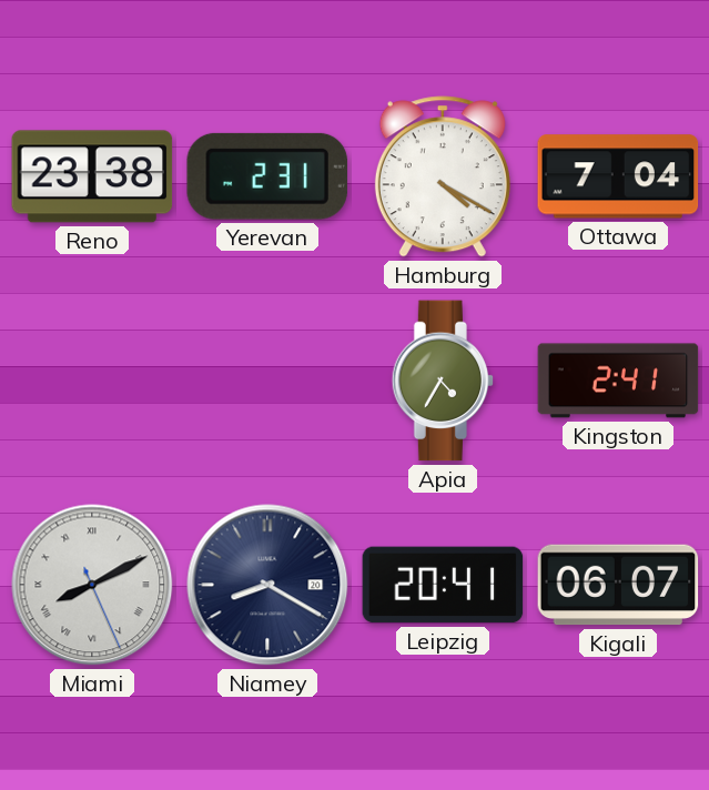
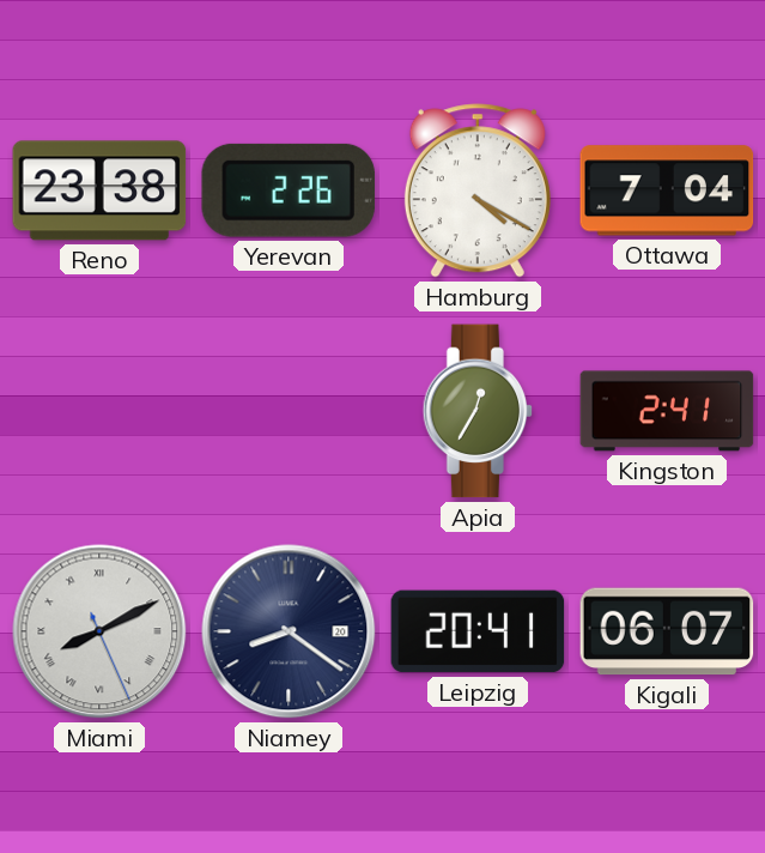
Yerevan: 2:31 -> 2:26 (289, 190)
Apia: 4:35 -> 12:35 (478, 411)
Niamey: 8:20 -> 8:21 (289, 631)
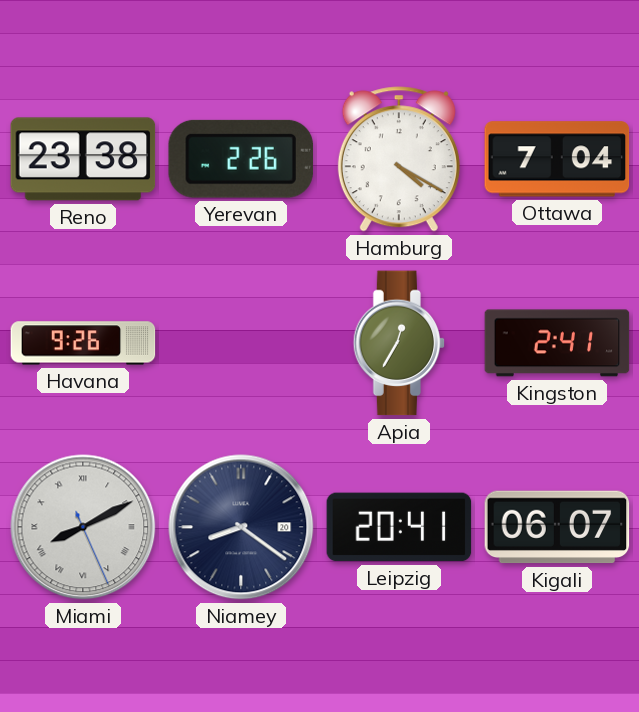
Havana: none -> 9:26 (83, 343)
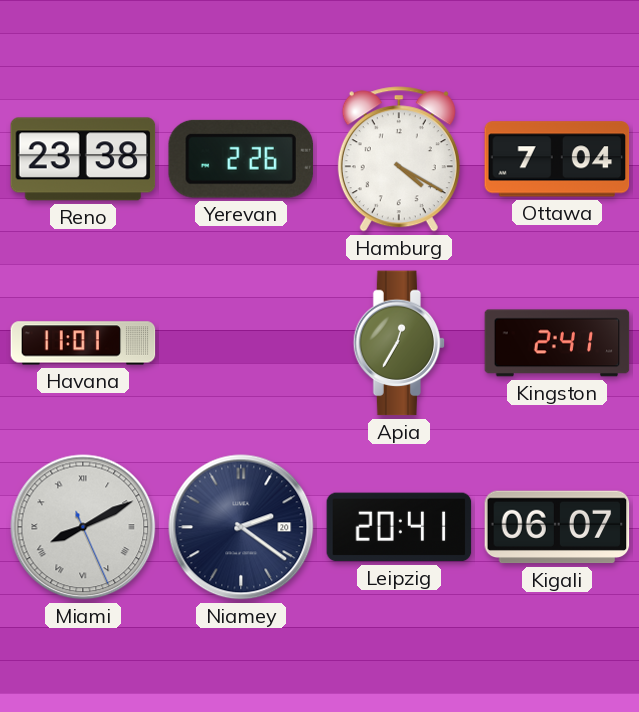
Havana: 9:26 -> 11:01 (83, 343)
Niamey: 8:21 -> 2:21 (241, 527)
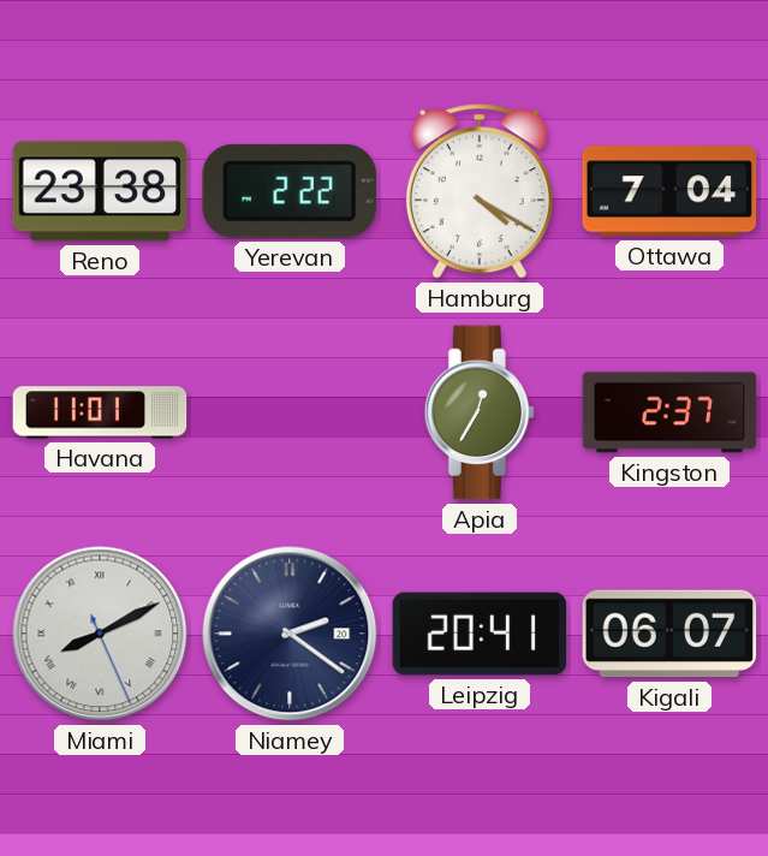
Yerevan: 2:26 -> 2:22 (290, 191)
Kingston: 2:41 -> 2:37 (669, 412)
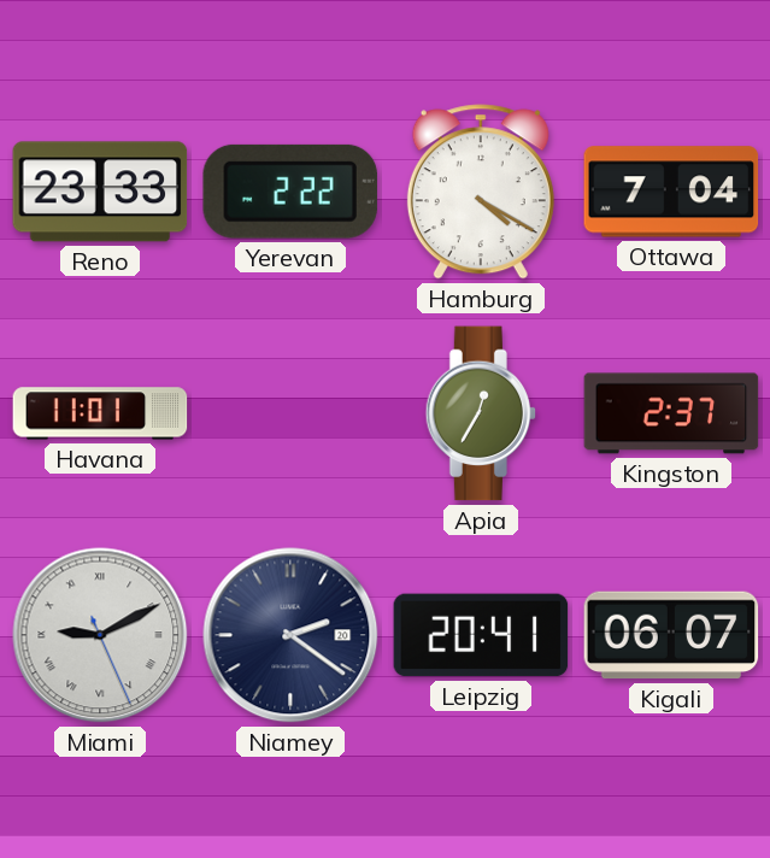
Reno: 23:38 -> 23:33 (100, 192)
Miami: 8:10 -> 9:10 (100, 635)
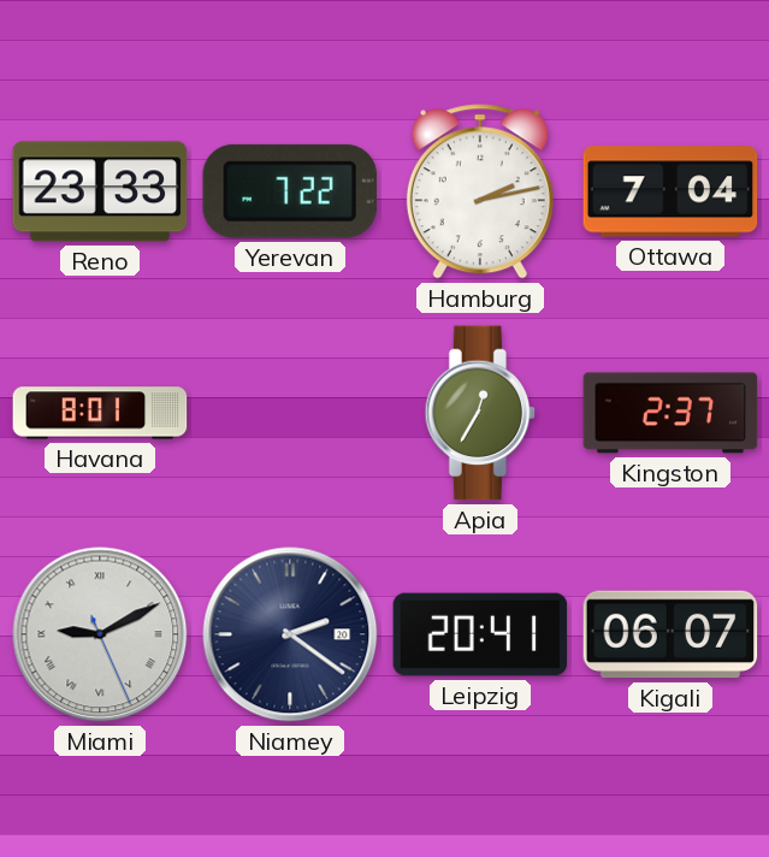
Yerevan: 2:22 -> 7:22 (290, 191)
Hamburg: 4:20 -> 2:13 (480, 191)
Havana: 11:01 -> 8:01 (100, 413)
